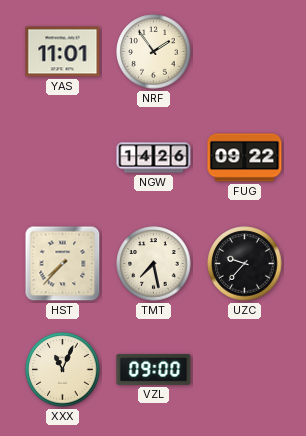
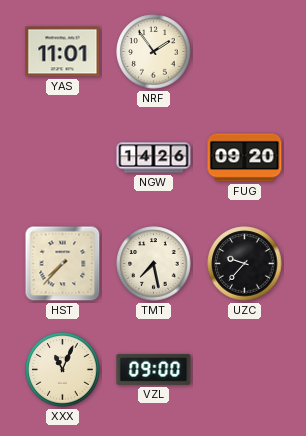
FUG: 09:22 -> 09:20 (245, 158)
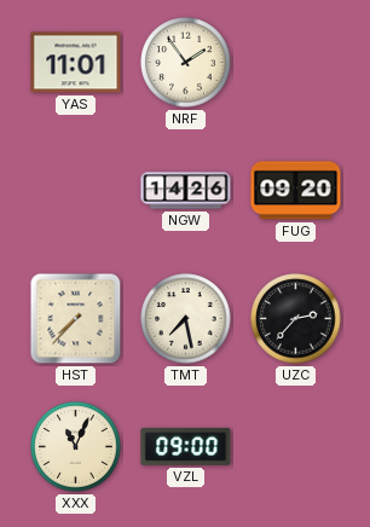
UZC: 9:37 -> 2:37 (296, 319)
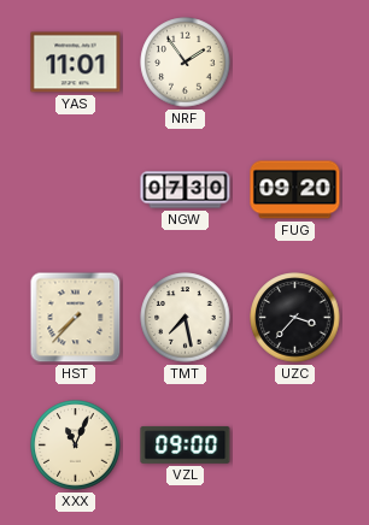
NGW: 14:26 -> 07:30 (186, 190)
UZC: 2:37 -> 3:37 (295, 318)
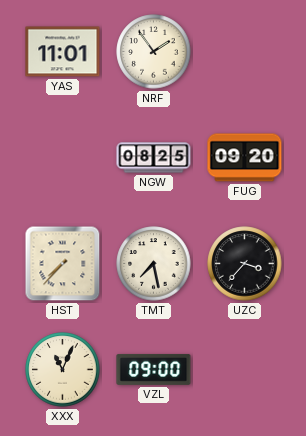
NGW: 07:30 -> 08:25 (154, 158)
